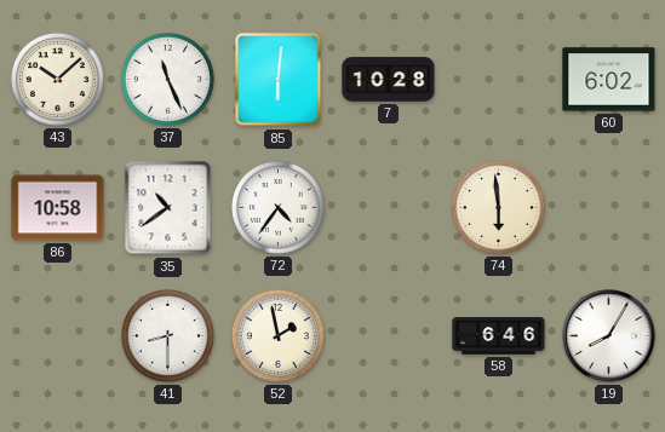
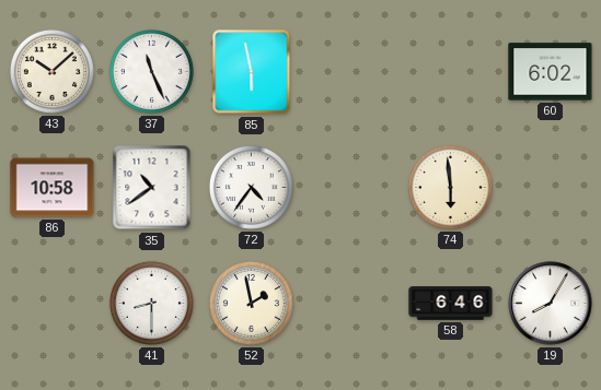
85: 6:01 -> 5:58 (252, 72)
7: 10:28 -> none (389, 80)
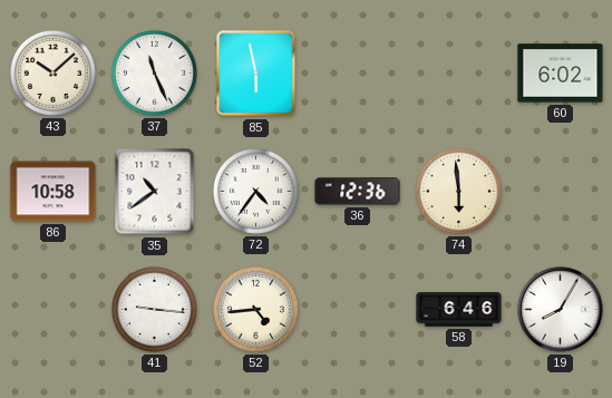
36: none -> 12:36 (358, 192)
41: 8:30 -> 9:16 (154, 309)
52: 1:58 -> 4:44 (255, 309)
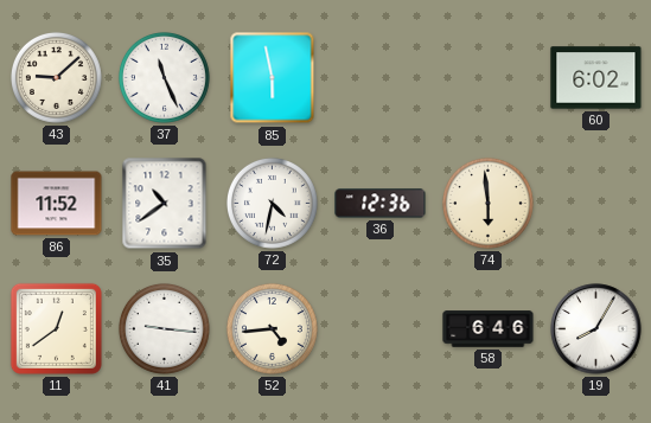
43: 10:08 -> 9:08 (56, 77)
86: 10:58 -> 11:52 (57, 204)
72: 4:36 -> 4:32 (272, 203)
11: none -> 12:39 (56, 328)
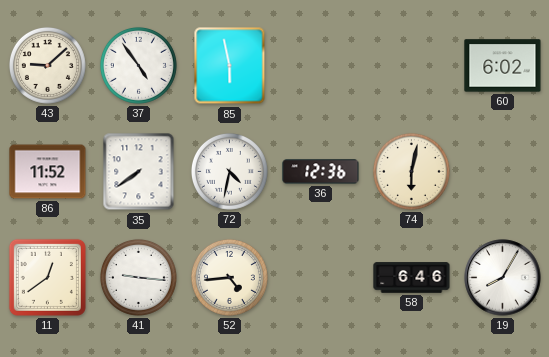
37: 11:26 -> 4:54 (138, 65)
35: 10:39 -> 7:39 (139, 172)
74: 5:59 -> 6:02 (411, 171)
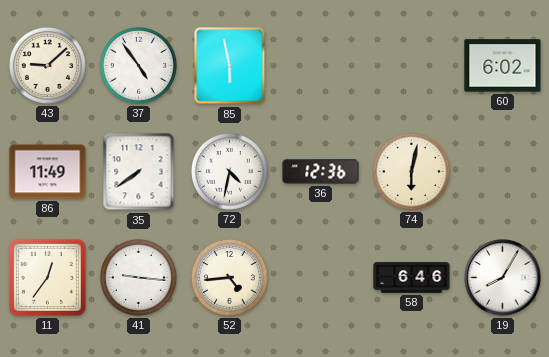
86: 11:52 -> 11:49 (48, 172)
11: 12:39 -> 12:36 (47, 277)
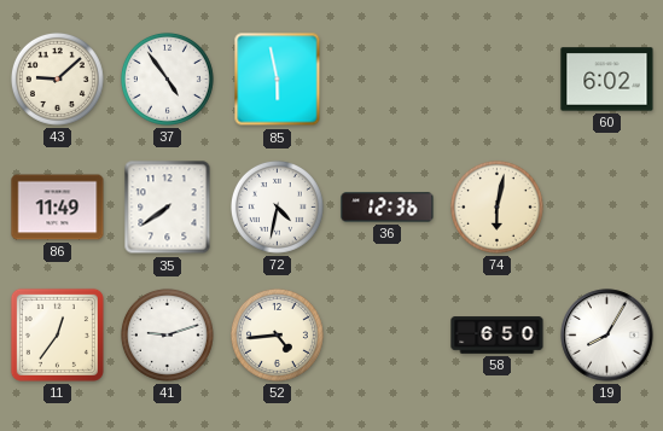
41: 9:16 -> 9:12 (167, 334)
58: 6:46 -> 6:50 (498, 336)
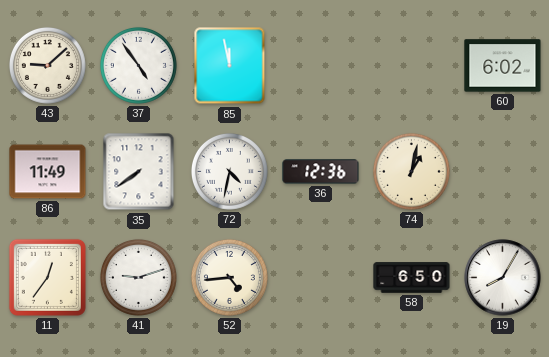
85: 5:58 -> 11:58 (230, 66)
74: 6:02 -> 1:02 (411, 171)
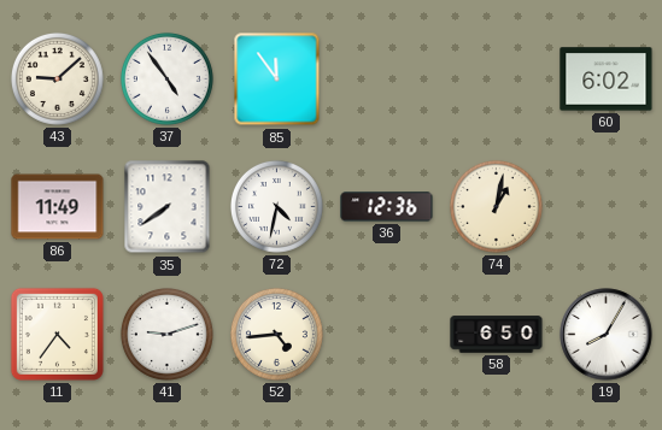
85: 11:58 -> 11:54 (277, 79)
11: 12:36 -> 4:36 (57, 334)
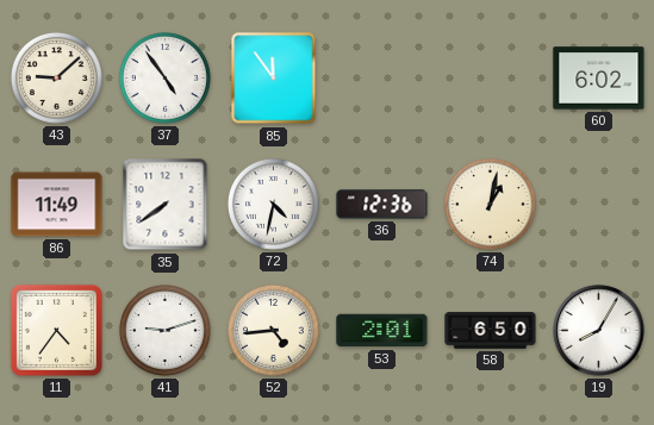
53: none -> 2:01 (382, 331)
